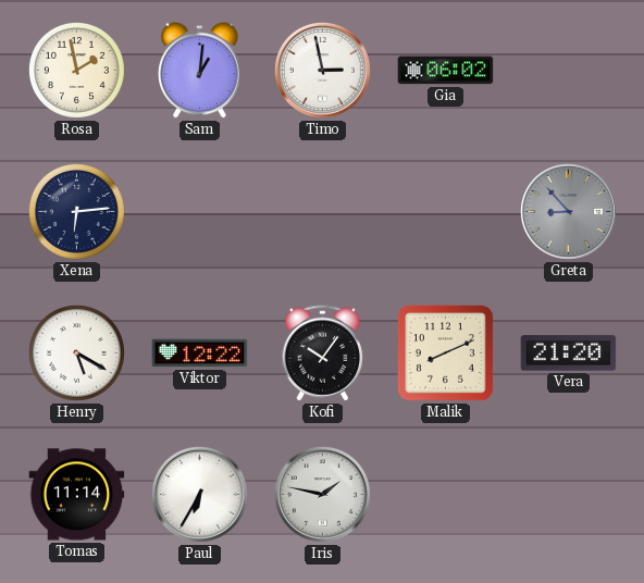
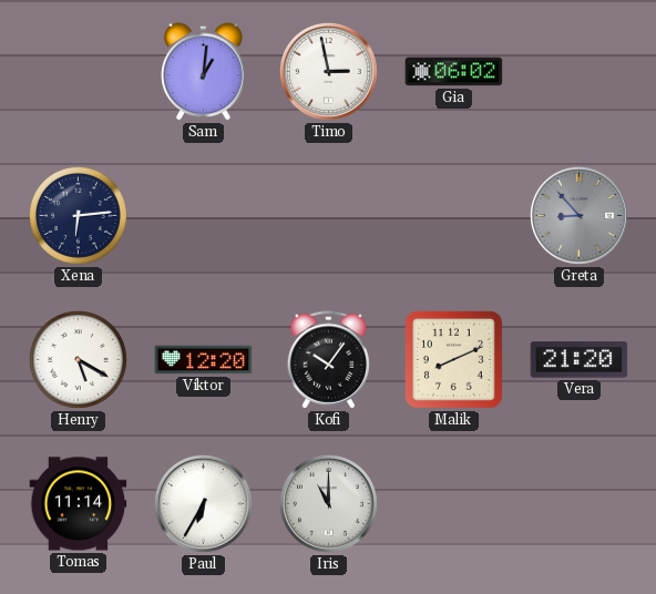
Rosa: 1:58 -> none (76, 70)
Viktor: 12:22 -> 12:20 (204, 360)
Iris: 1:47 -> 11:00 (328, 503)
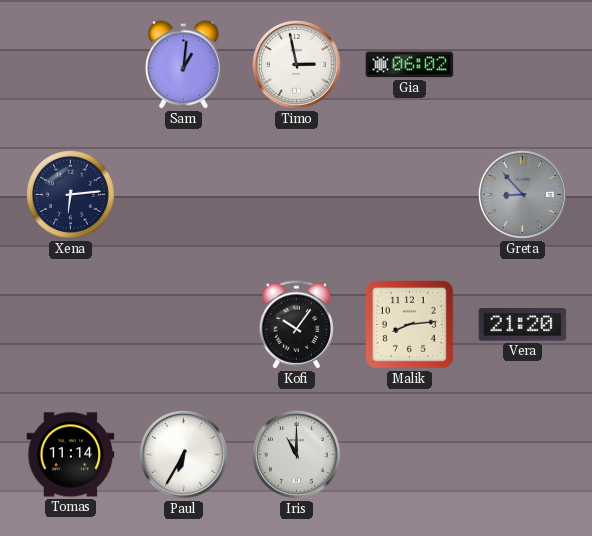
Henry: 5:20 -> none (78, 359)
Viktor: 12:20 -> none (204, 360)
Malik: 8:11 -> 8:14 (409, 324)
